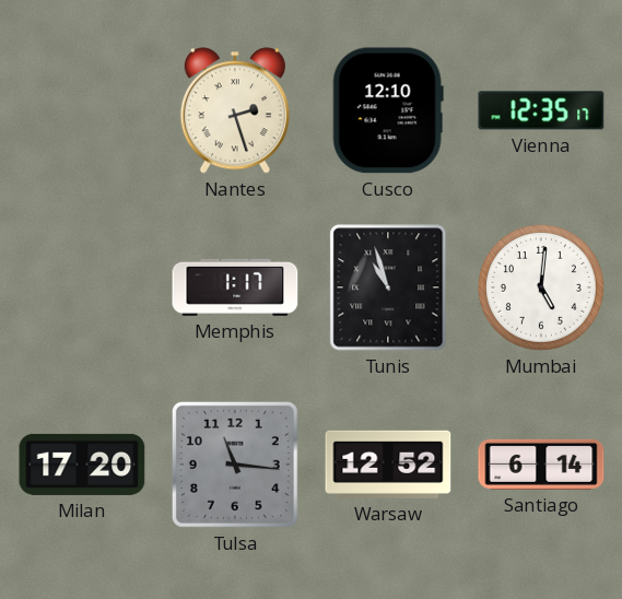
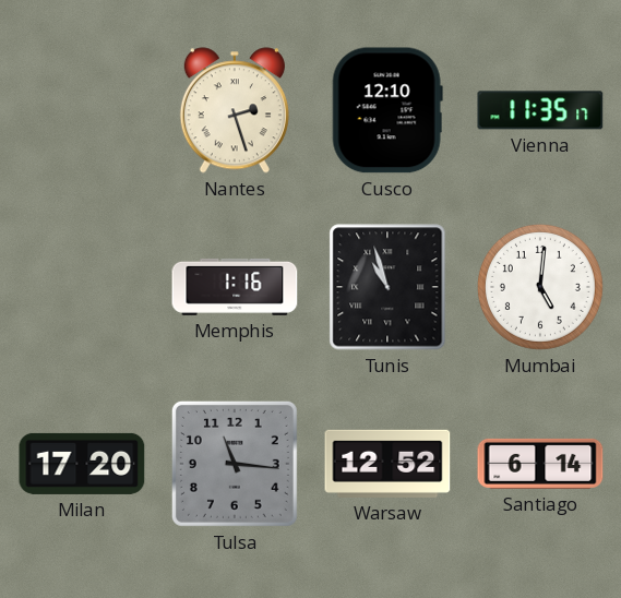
Vienna: 12:35 -> 11:35 (540, 110)
Memphis: 1:17 -> 1:16 (235, 287)
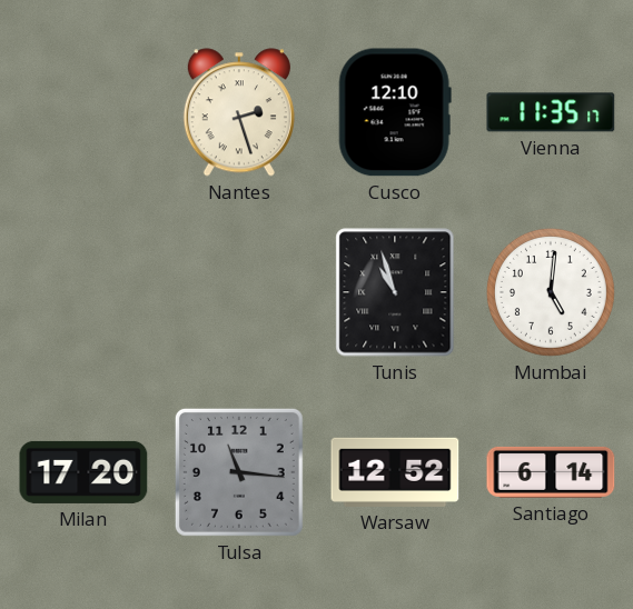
Memphis: 1:16 -> none (235, 287)
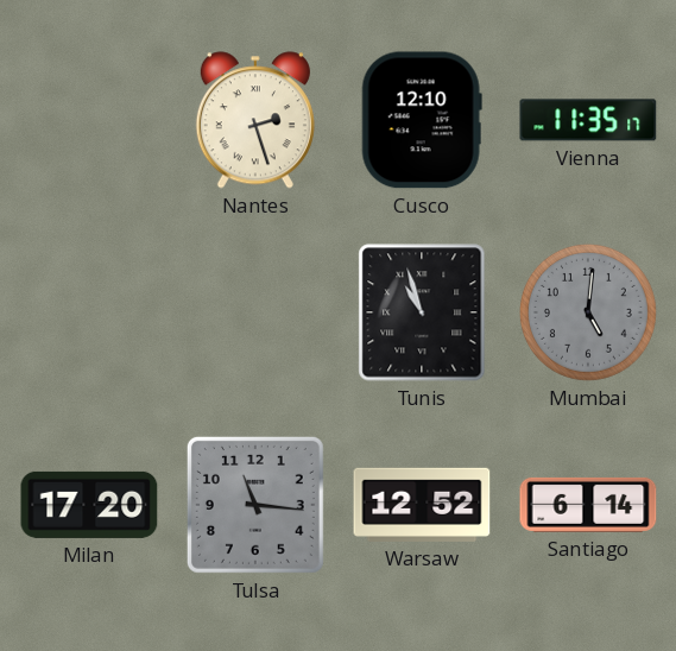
Mumbai dial: white -> grey (588, 312)
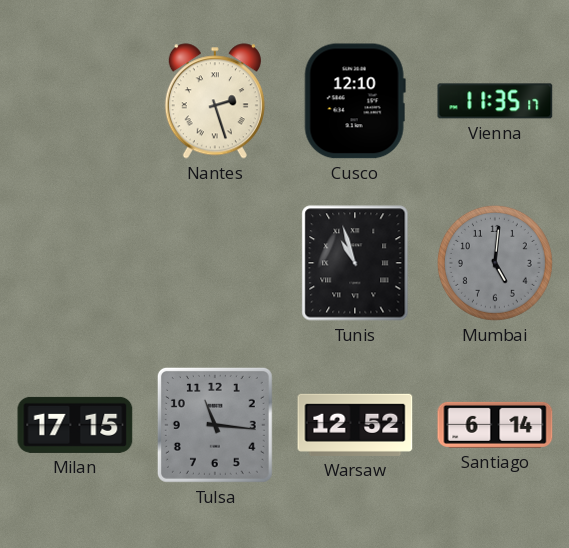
Milan: 17:20 -> 17:15 (75, 425)
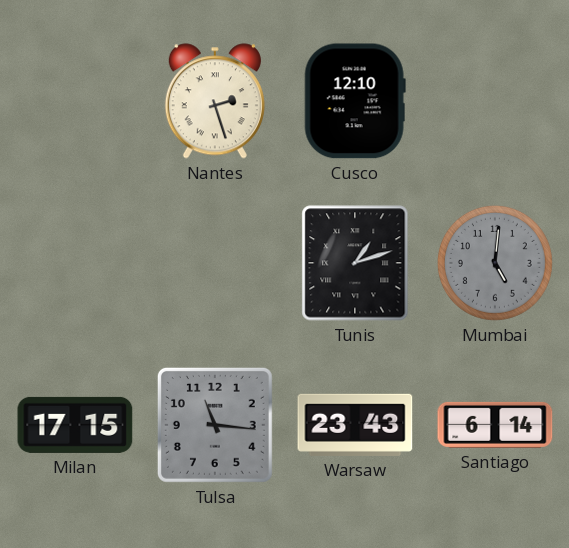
Vienna: 11:35 -> none (495, 101)
Tunis: 10:57 -> 1:12 (355, 263)
Warsaw: 12:52 -> 23:43 (355, 425)
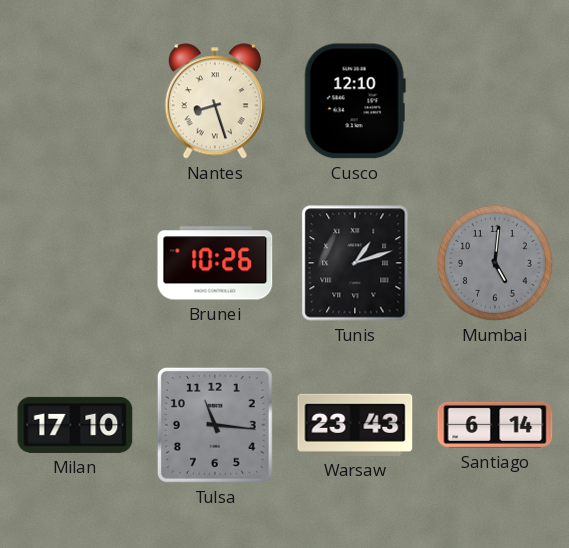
Nantes: 2:27 -> 8:27 (215, 101)
Brunei: none -> 10:26 (215, 263)
Milan: 17:15 -> 17:10 (75, 425)
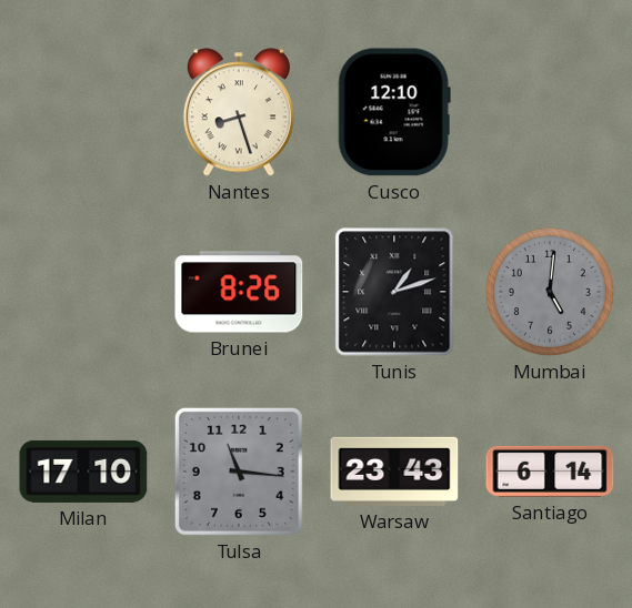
Brunei: 10:26 -> 8:26 (239, 292)
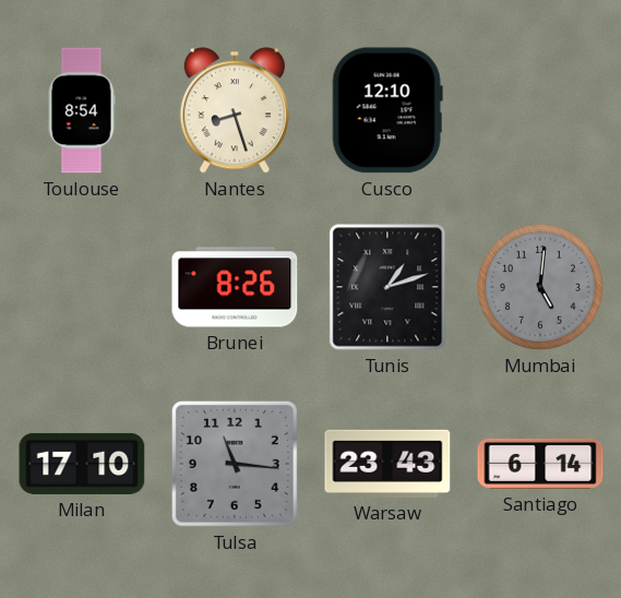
Toulouse: none -> 8:54 (82, 110)
